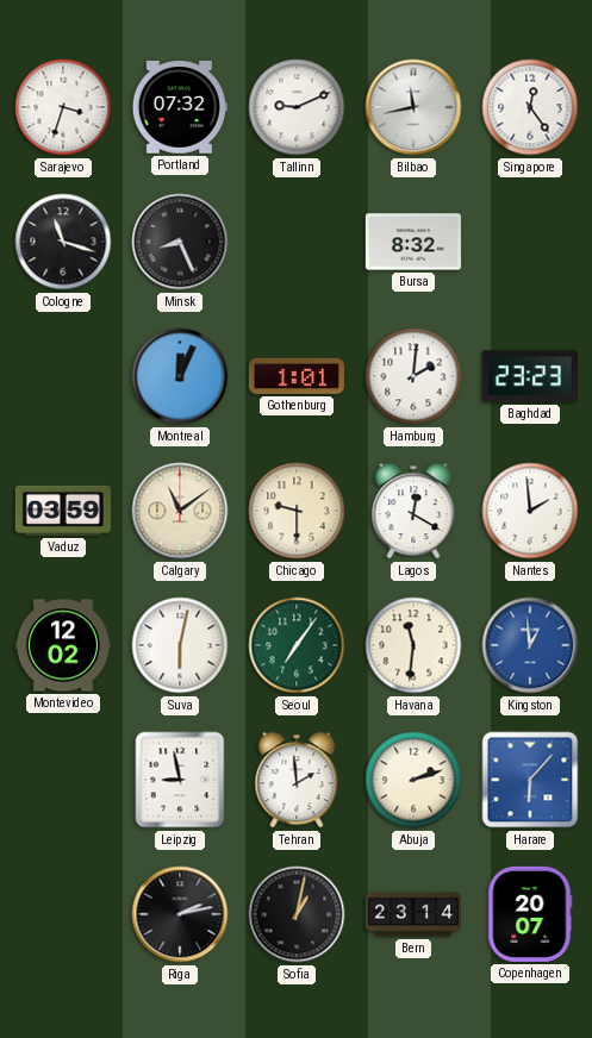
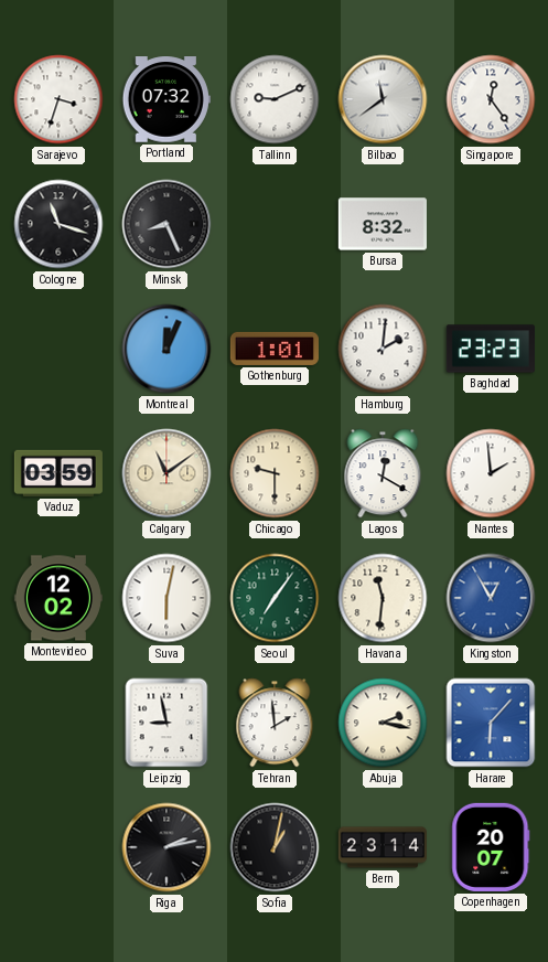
Bilbao: 11:43 -> 11:39 (383, 99)
Kingston: 12:59 -> 12:55 (491, 598)
Abuja: 2:12 -> 2:17 (383, 723)
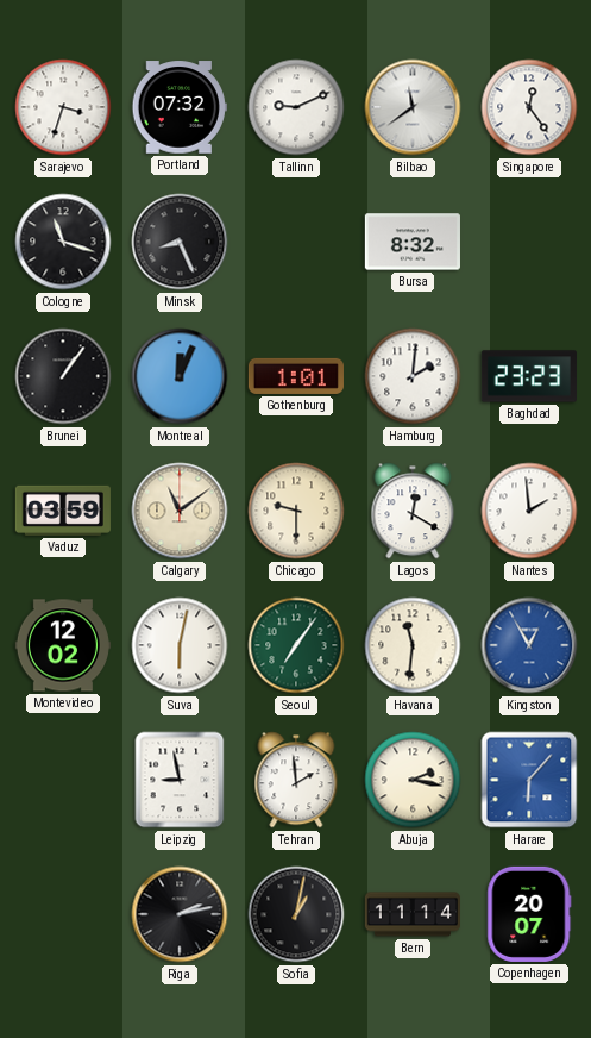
Brunei: none -> 1:06 (63, 376)
Bern: 23:14 -> 11:14 (413, 914)
